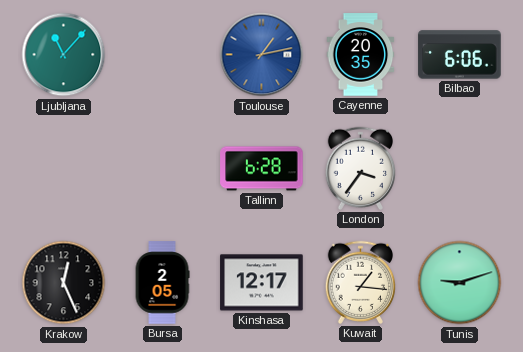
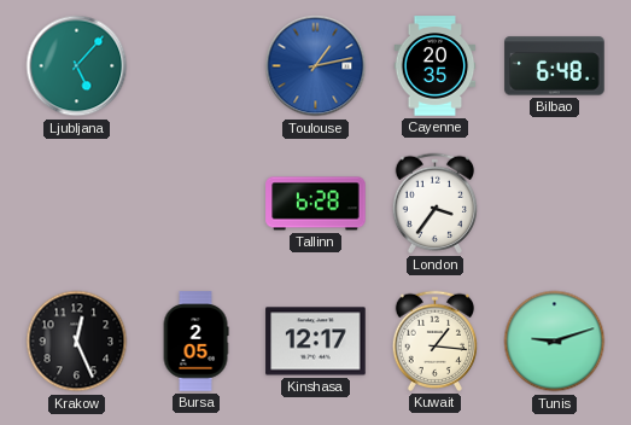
Ljubljana: 11:07 -> 5:07 (77, 66)
Bilbao: 6:06 -> 6:48 (555, 66)
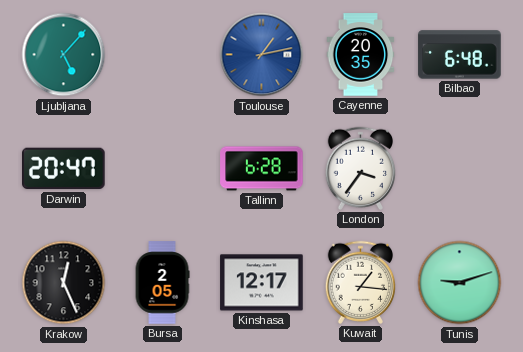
Darwin: none -> 20:47 (64, 169)
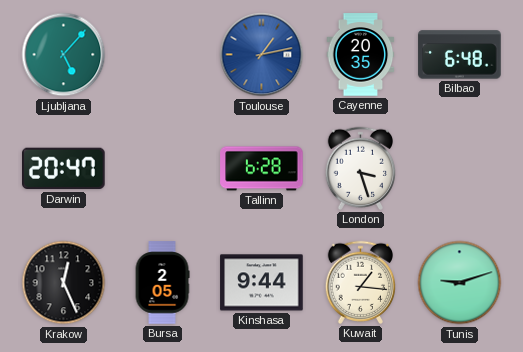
London: 3:36 -> 3:27 (360, 168)
Kinshasa: 12:17 -> 9:44 (262, 283)
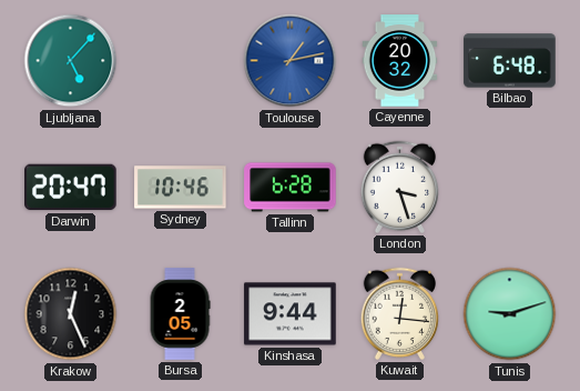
Cayenne: 20:35 -> 20:32 (400, 61)
Sydney: none -> 10:46 (181, 188)
Kuwait: 1:16 -> 12:16 (399, 313)
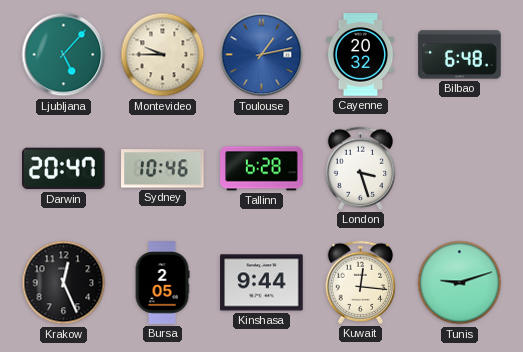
Montevideo: none -> 9:45 (163, 55)
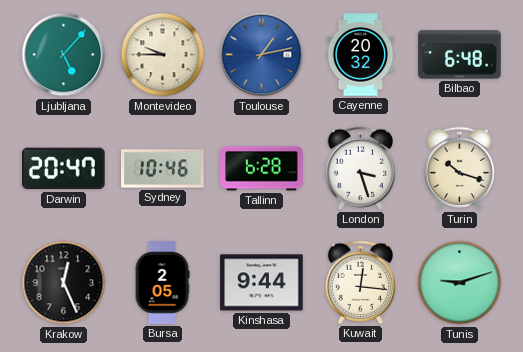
Turin: none -> 10:18 (459, 168)
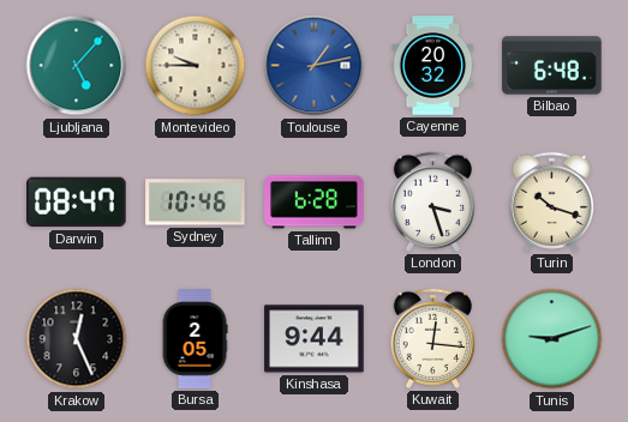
Darwin: 20:47 -> 08:47 (77, 203)
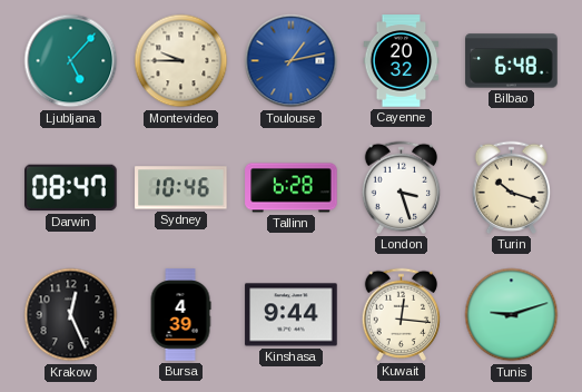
Bursa: 2:05 -> 4:39 (180, 315)
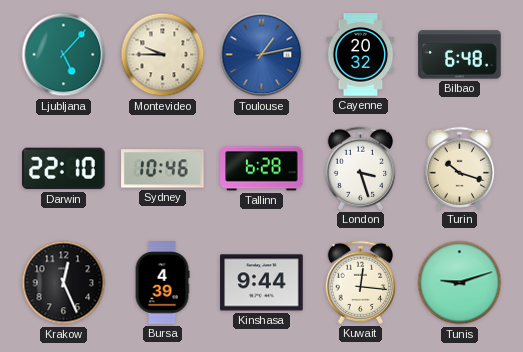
Darwin: 08:47 -> 22:10 (64, 169)
